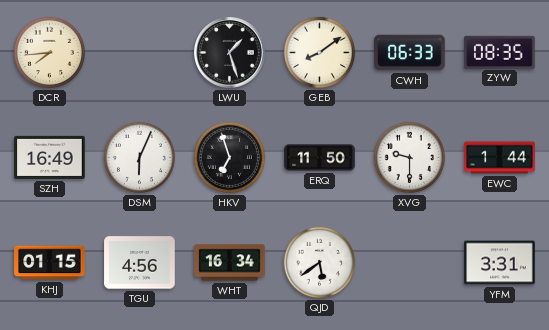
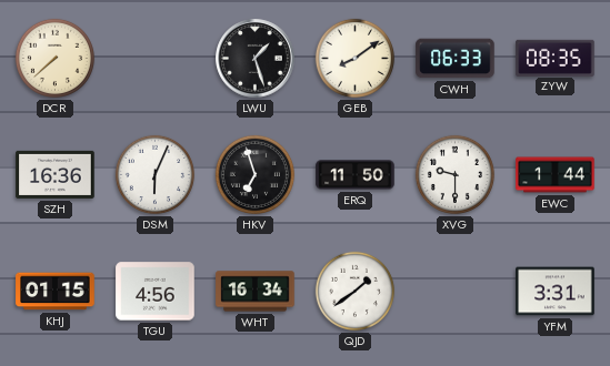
DCR: 7:44 -> 7:38 (54, 58)
SZH: 16:49 -> 16:36 (56, 174)
QJD: 5:39 -> 1:39 (354, 291)
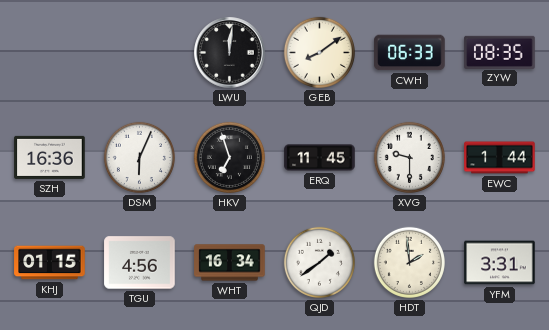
DCR: 7:38 -> none (54, 58)
LWU: 1:27 -> 12:01 (230, 53)
ERQ: 11:50 -> 11:45 (320, 158)
HDT: none -> 1:59 (409, 262)
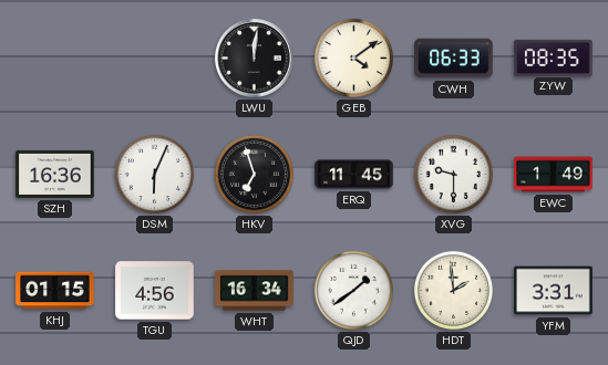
GEB: 8:09 -> 4:09 (353, 58)
EWC: 1:44 -> 1:49 (554, 175)
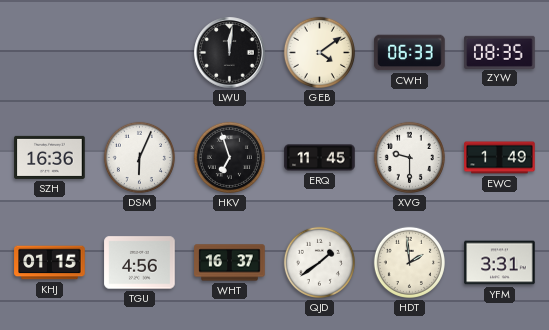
WHT: 16:34 -> 16:37 (230, 263)
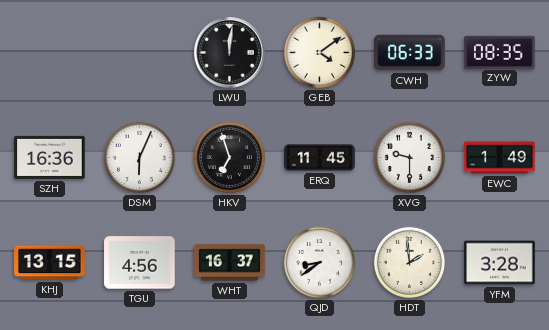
KHJ: 01:15 -> 13:15 (50, 263)
QJD: 1:39 -> 8:39 (319, 262)
YFM: 3:31 -> 3:28 (500, 263)
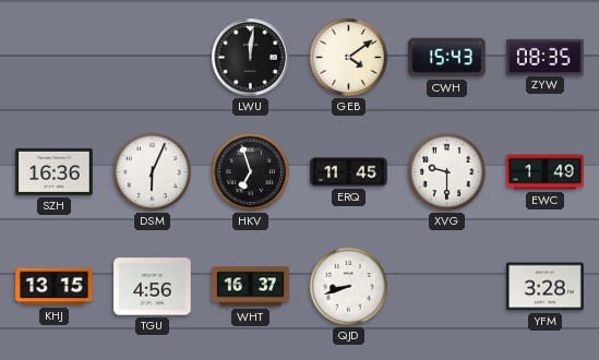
CWH: 06:33 -> 15:43 (447, 58)
QJD: 8:39 -> 8:42 (348, 286)
HDT: 1:59 -> none (409, 262)
